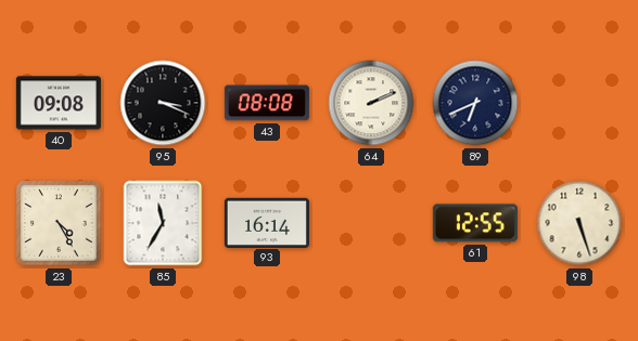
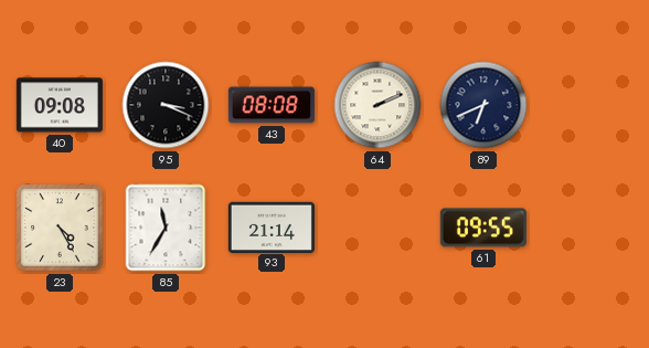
93: 16:14 -> 21:14 (272, 226)
61: 12:55 -> 09:55 (483, 228)
98: 5:27 -> none (579, 223)
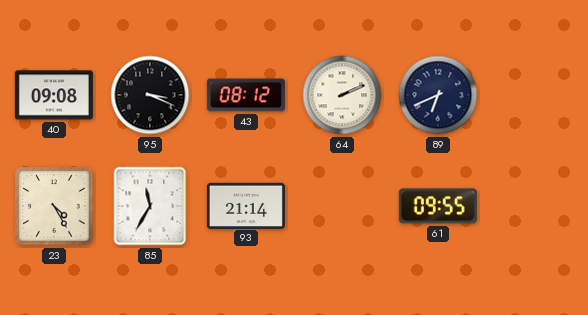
43: 08:08 -> 08:12 (246, 95)
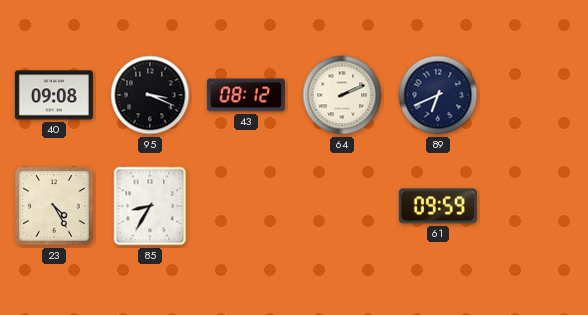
85: 11:35 -> 8:35 (150, 206)
93: 21:14 -> none (246, 205)
61: 09:55 -> 09:59 (438, 206)
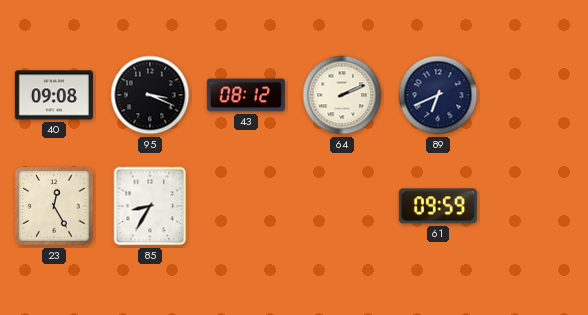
23: 4:25 -> 12:25 (54, 206)
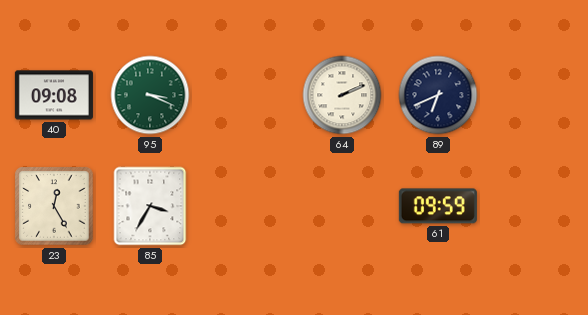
95 dial: black -> green (150, 95)
43: 08:12 -> none (246, 95)
85: 8:35 -> 3:35 (150, 206)
